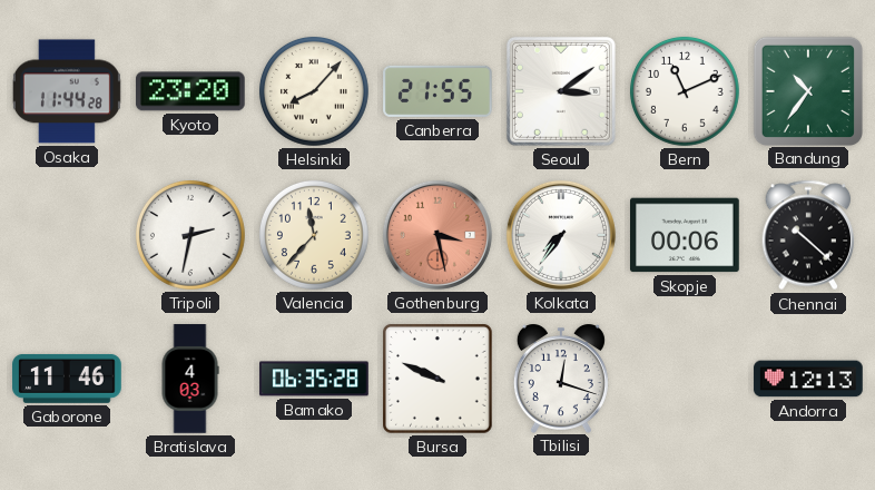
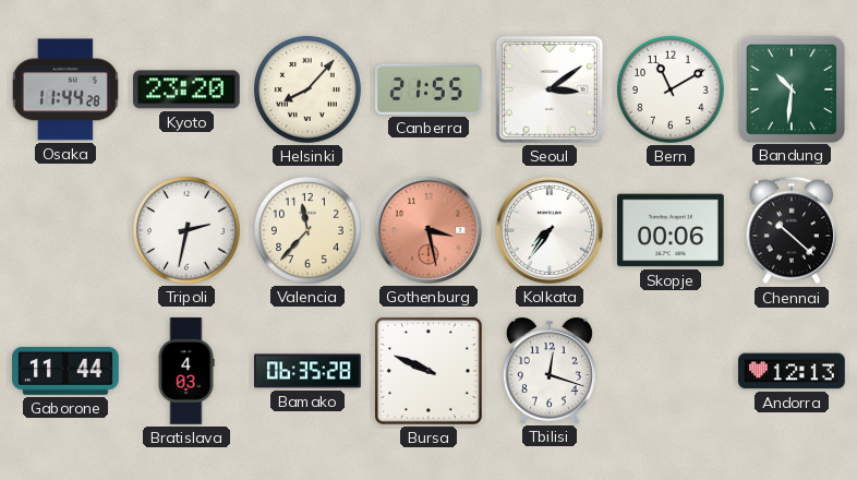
Bern: 11:11 -> 11:10 (671, 89)
Bandung: 10:36 -> 10:31 (790, 88)
Gaborone: 11:46 -> 11:44 (65, 371)
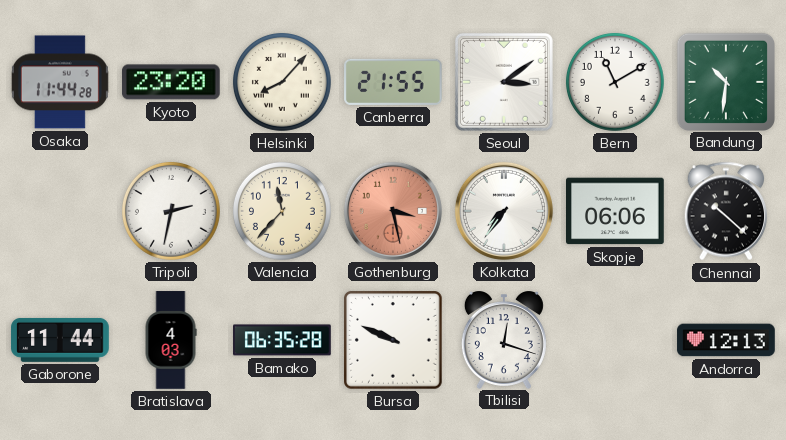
Skopje: 00:06 -> 06:06 (616, 211)
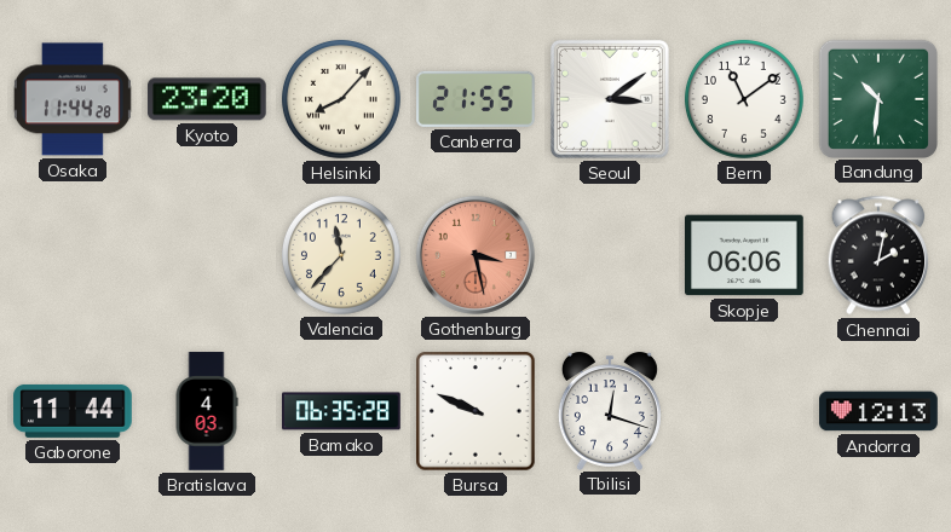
Bern: 11:10 -> 11:09 (744, 99)
Tripoli: 2:32 -> none (171, 211)
Kolkata: 7:36 -> none (504, 211)
Chennai: 10:22 -> 2:02 (878, 255)
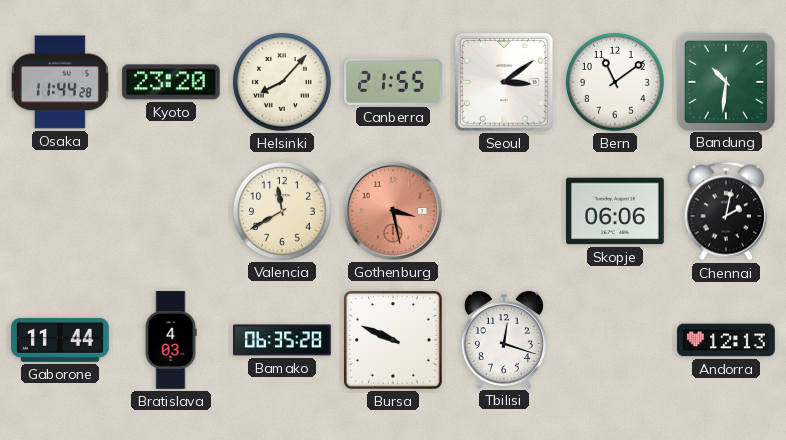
Valencia: 11:37 -> 11:40 (282, 211)
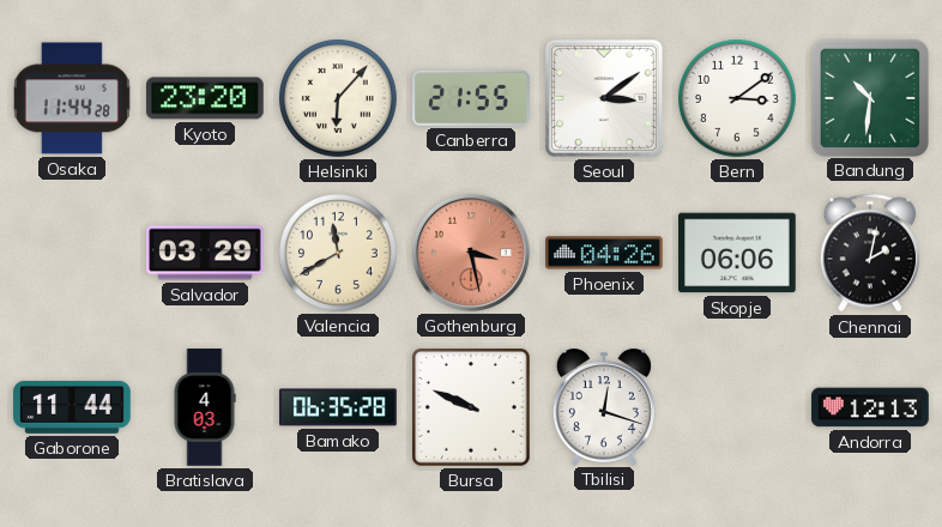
Helsinki: 8:07 -> 6:07 (338, 98)
Bern: 11:09 -> 3:09 (737, 98)
Salvador: none -> 03:29 (205, 253)
Phoenix: none -> 04:26 (605, 253)
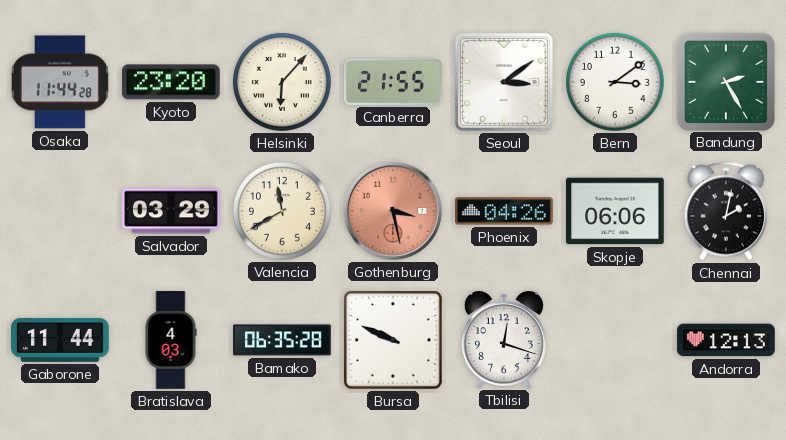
Bandung: 10:31 -> 2:25 (725, 81)
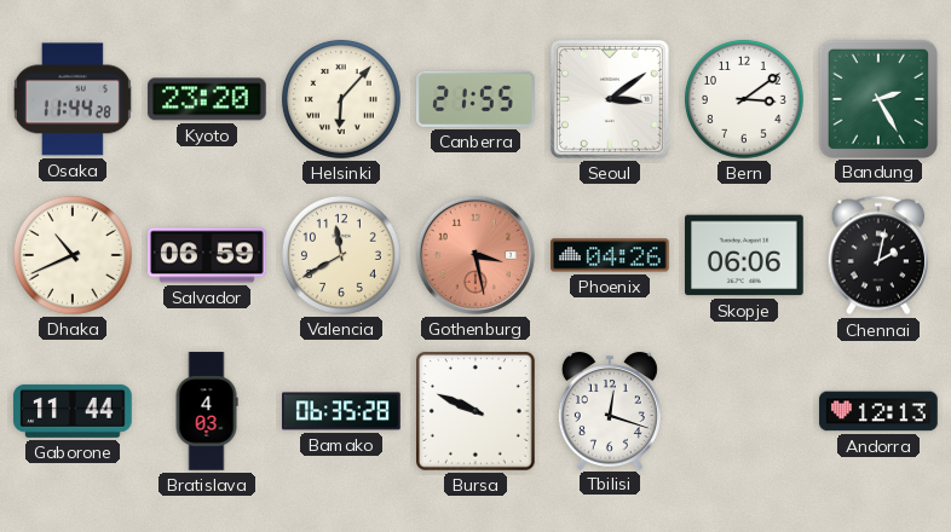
Dhaka: none -> 10:41 (73, 255)
Salvador: 03:29 -> 06:59 (207, 255)
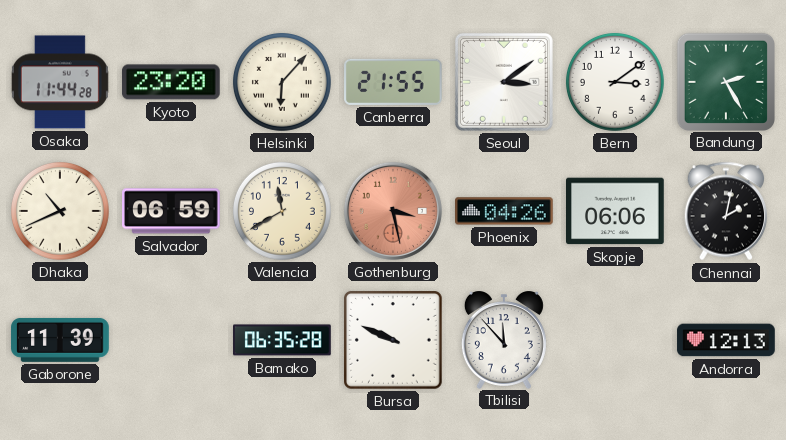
Gaborone: 11:44 -> 11:39 (60, 340)
Bratislava: 4:03 -> none (207, 411)
Tbilisi: 12:18 -> 11:53 (504, 340)
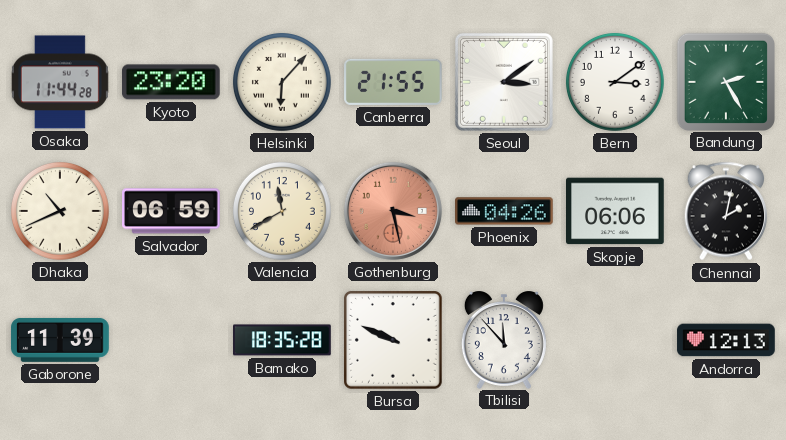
Bamako: 06:35 -> 18:35 (282, 340)
